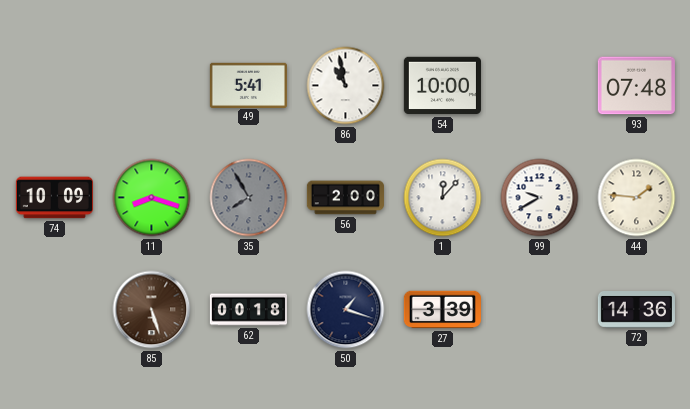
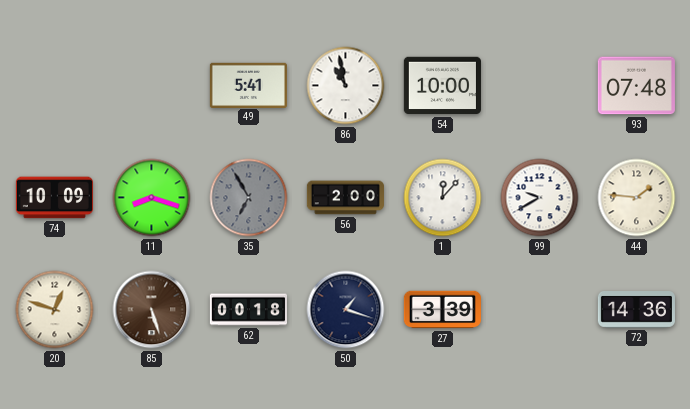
35: 7:55 -> 6:55 (249, 198)
20: none -> 12:48 (55, 310)
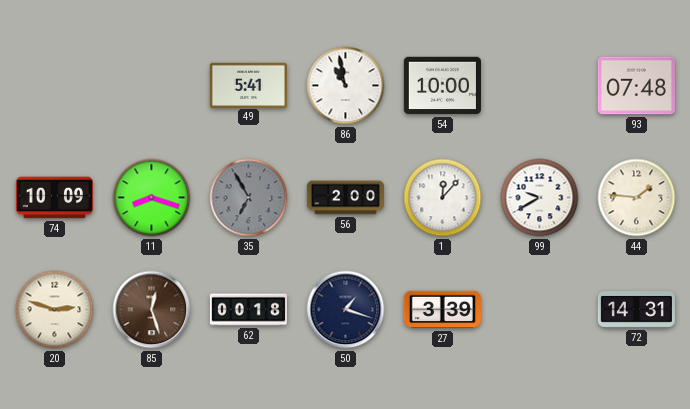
20: 12:48 -> 2:48 (55, 310)
85: 5:27 -> 12:27 (152, 310)
72: 14:36 -> 14:31 (636, 310)
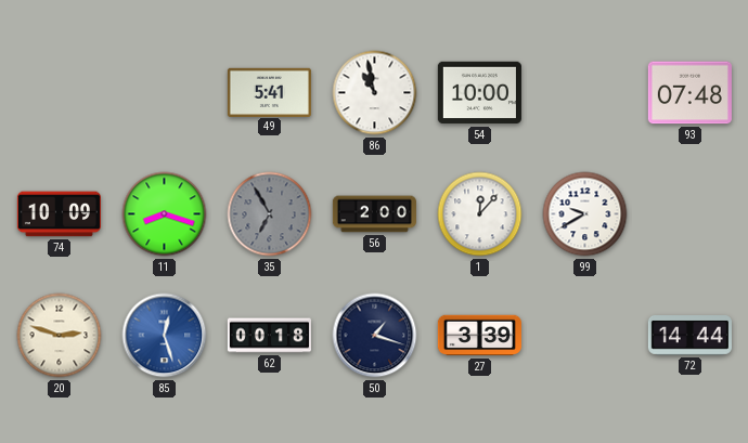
44: 1:46 -> none (637, 198)
85 dial: brown -> blue (165, 336)
72: 14:31 -> 14:44 (689, 336)
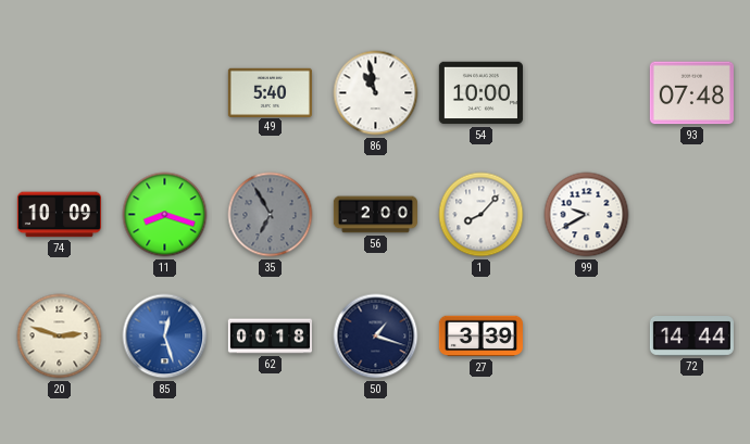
49: 5:41 -> 5:40 (270, 92)
1: 12:07 -> 8:07 (482, 215)
